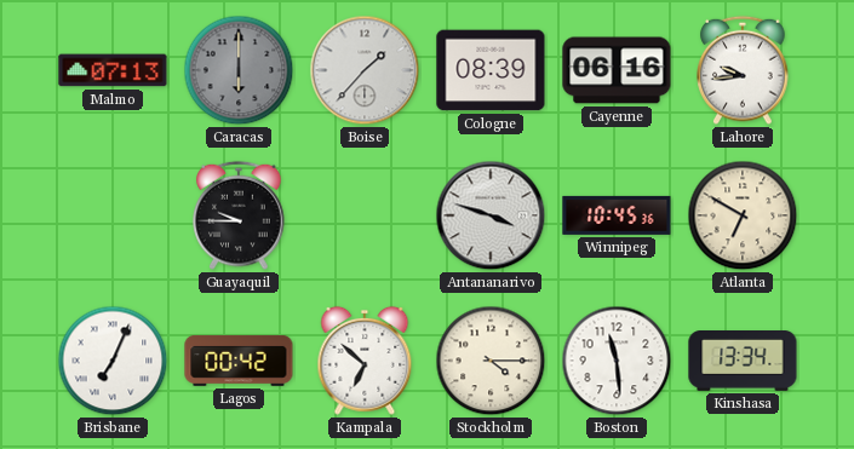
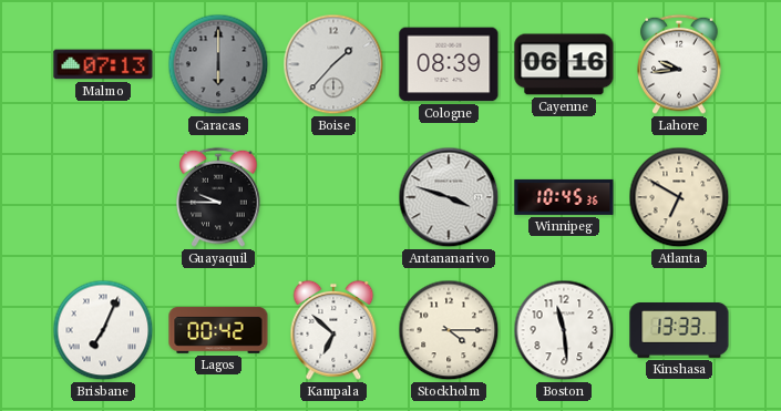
Kinshasa: 13:34 -> 13:33 (679, 331)
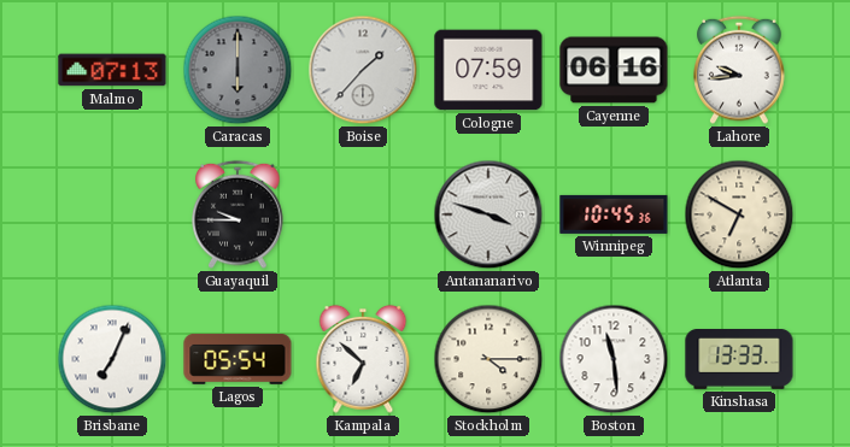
Cologne: 08:39 -> 07:59 (488, 70)
Lagos: 00:42 -> 05:54 (238, 359)
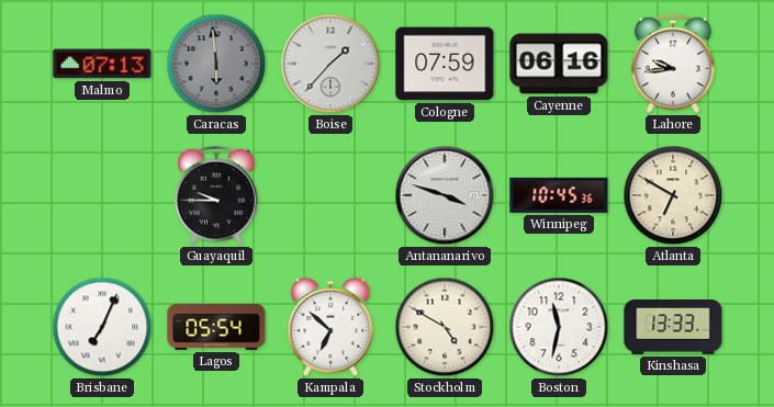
Caracas: 6:00 -> 5:59 (216, 64)
Stockholm: 4:15 -> 4:50 (445, 327)
Boston: 11:29 -> 11:32 (559, 327)
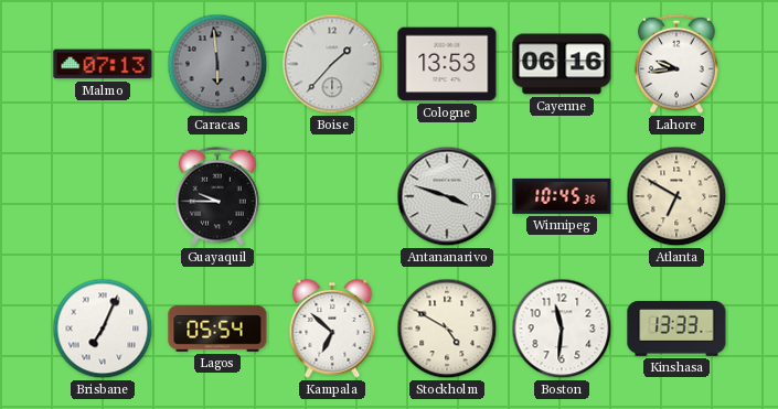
Cologne: 07:59 -> 13:53 (447, 64)
Boston: 11:32 -> 11:31 (562, 329)
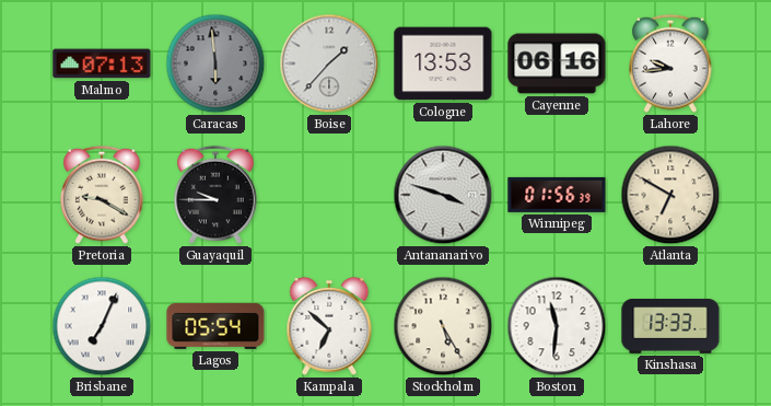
Pretoria: none -> 9:20 (102, 195)
Winnipeg: 10:45 -> 01:56 (557, 195)
Stockholm: 4:50 -> 5:25 (443, 326)
